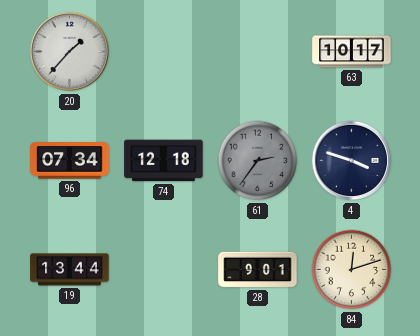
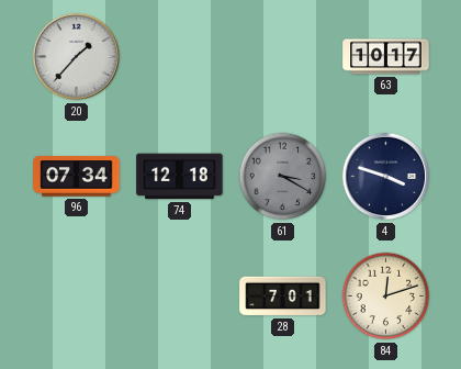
61: 2:36 -> 3:20 (283, 177)
19: 13:44 -> none (70, 270)
28: 9:01 -> 7:01 (283, 297)
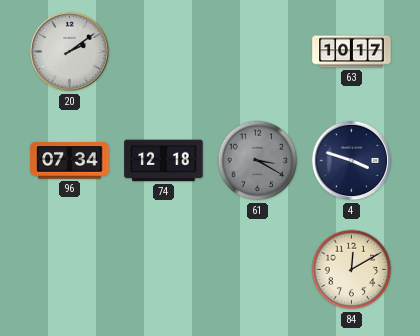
20: 1:37 -> 2:09 (70, 52)
28: 7:01 -> none (283, 297)
84: 12:12 -> 12:10 (352, 270)
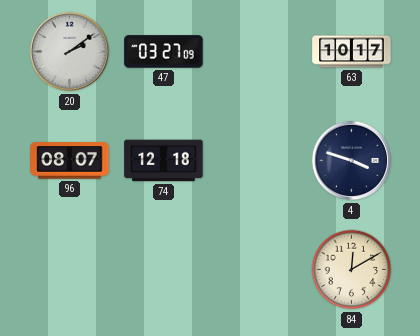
47: none -> 03:27 (164, 52)
96: 07:34 -> 08:07 (70, 161)
61: 3:20 -> none (258, 161)
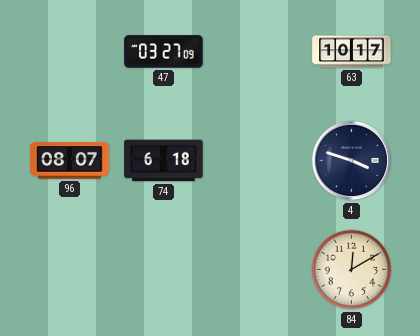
20: 2:09 -> none (70, 52)
74: 12:18 -> 6:18 (164, 161)
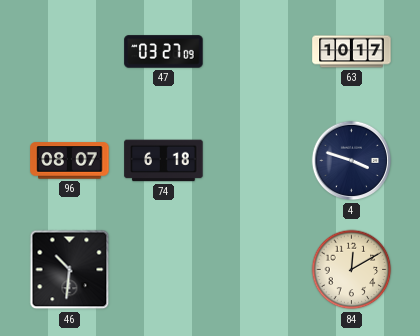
46: none -> 10:31 (70, 270)
